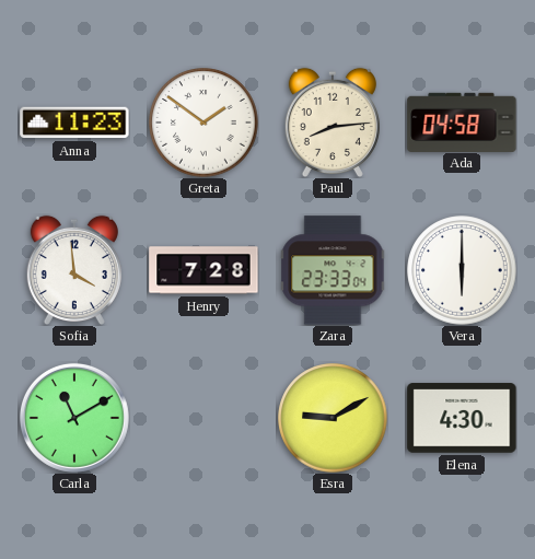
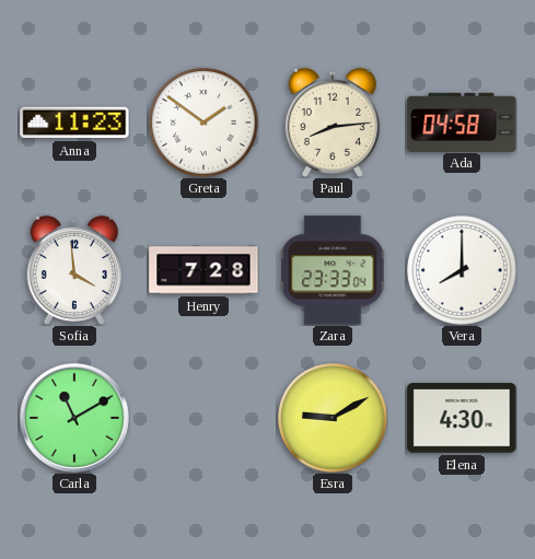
Vera: 6:00 -> 8:00 (462, 270)
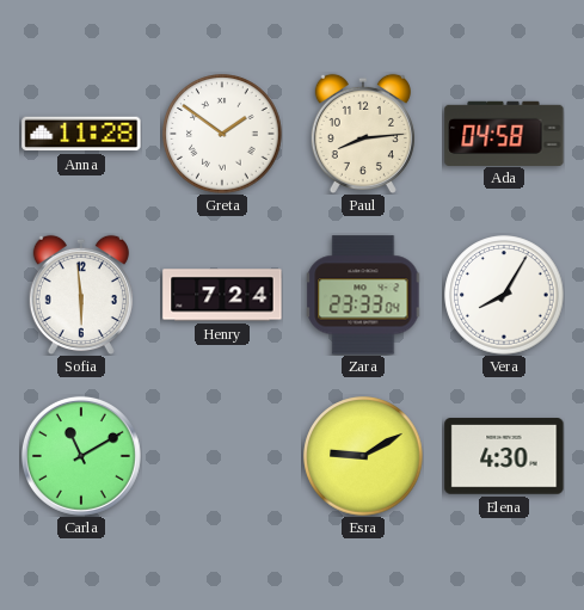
Anna: 11:23 -> 11:28 (81, 134)
Sofia: 3:59 -> 5:59 (81, 295)
Henry: 7:28 -> 7:24 (222, 295)
Vera: 8:00 -> 8:05 (504, 295)
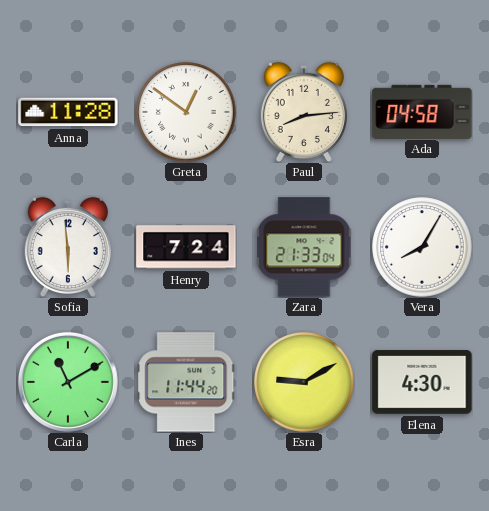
Greta: 1:51 -> 12:51 (186, 112)
Zara: 23:33 -> 21:33 (304, 247)
Ines: none -> 11:44 (186, 382)
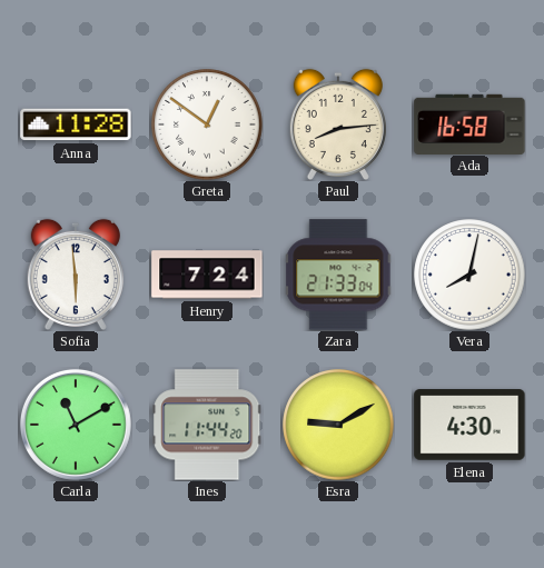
Ada: 04:58 -> 16:58 (469, 123)
Vera: 8:05 -> 8:02 (469, 275)
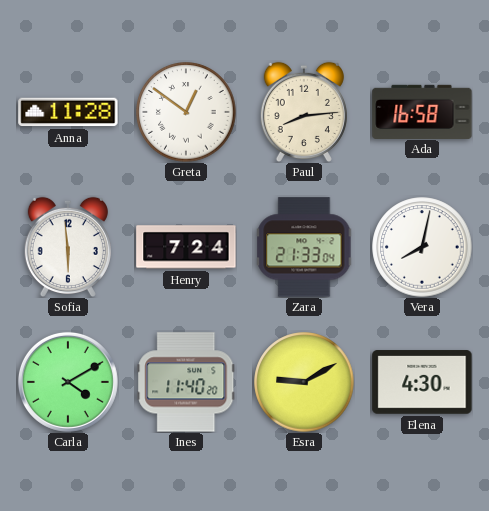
Carla: 11:10 -> 4:10 (68, 382)
Ines: 11:44 -> 11:40 (186, 382)
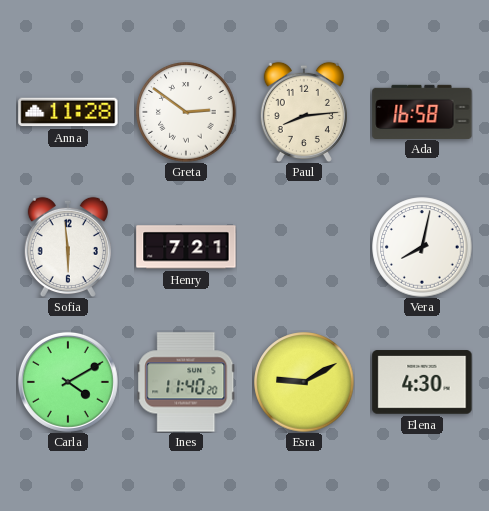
Greta: 12:51 -> 2:51 (186, 112)
Henry: 7:24 -> 7:21 (186, 247)
Zara: 21:33 -> none (304, 247)
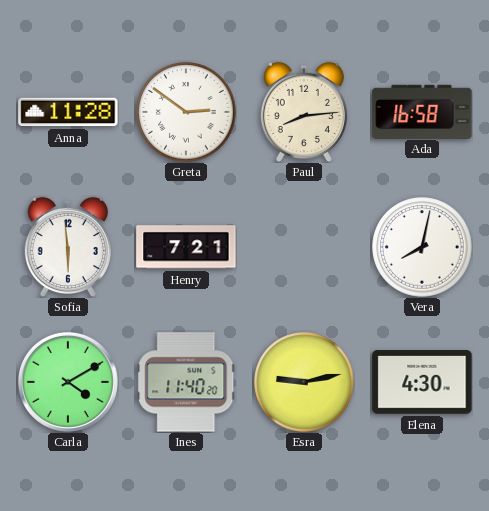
Esra: 9:10 -> 9:13 (304, 382)
